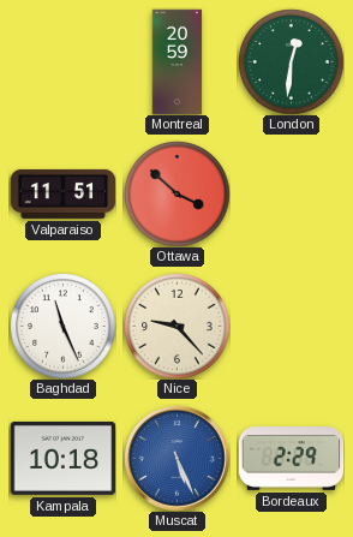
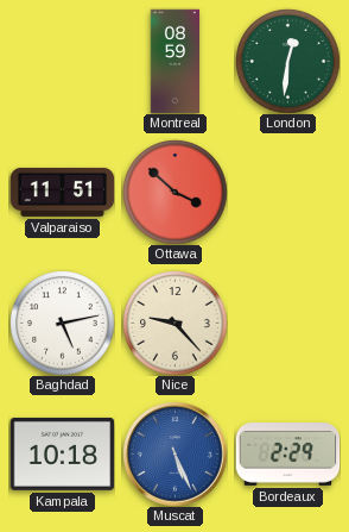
Montreal: 20:59 -> 08:59 (176, 61)
Baghdad: 11:26 -> 5:13 (62, 323)
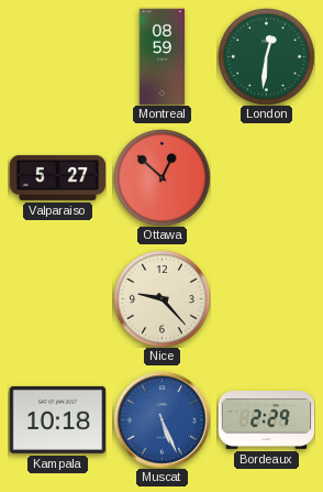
Valparaiso: 11:51 -> 5:27 (57, 177)
Ottawa: 3:52 -> 12:52 (161, 177)
Baghdad: 5:13 -> none (62, 323)
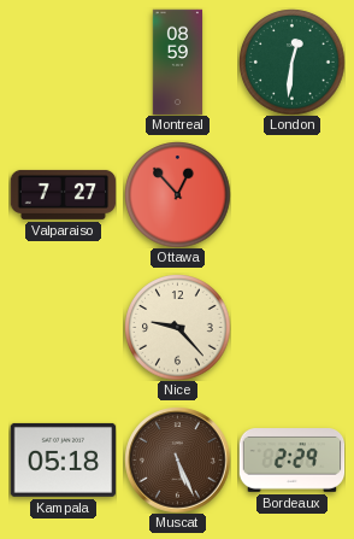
Valparaiso: 5:27 -> 7:27 (63, 194)
Ottawa: 12:52 -> 12:53 (177, 194)
Kampala: 10:18 -> 05:18 (63, 459)
Muscat dial: blue -> brown (177, 459)
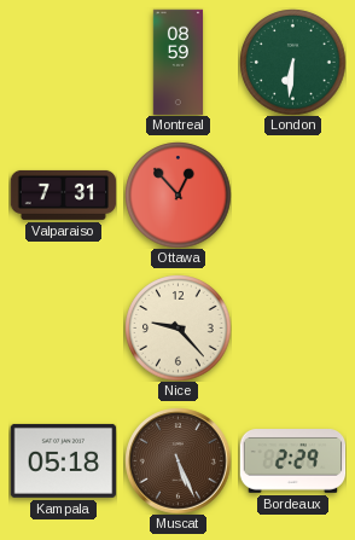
London: 12:31 -> 6:31 (292, 62)
Valparaiso: 7:27 -> 7:31 (63, 194)
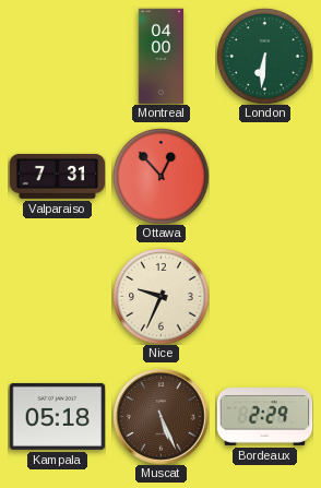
Montreal: 08:59 -> 04:00 (162, 56)
Nice: 9:23 -> 9:34 (160, 296)
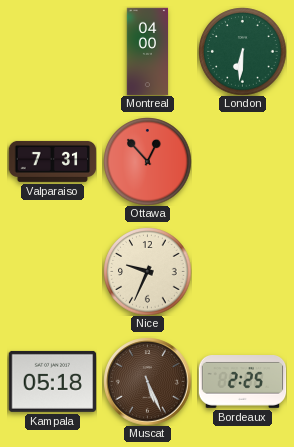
Bordeaux: 2:29 -> 2:25 (242, 382)
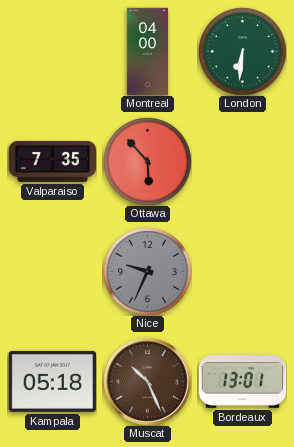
Valparaiso: 7:31 -> 7:35 (52, 161)
Ottawa: 12:53 -> 5:53 (147, 161)
Nice dial: cream -> grey (147, 271)
Muscat: 5:26 -> 10:26 (147, 381)
Bordeaux: 2:25 -> 13:01 (242, 382)
